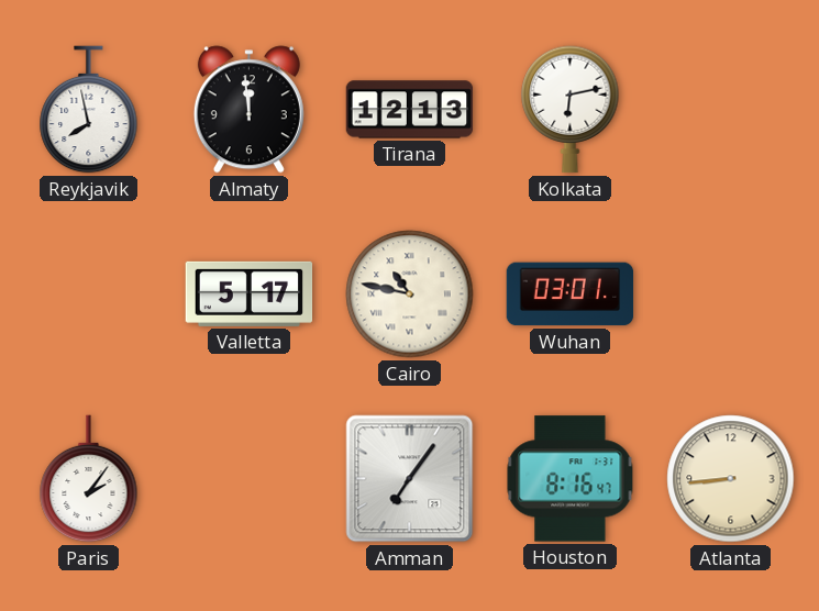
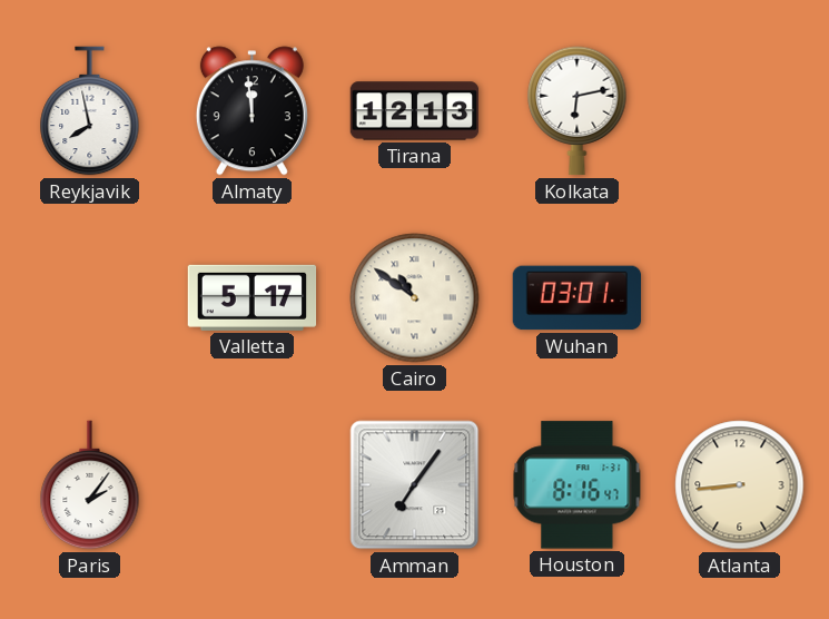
Cairo: 10:47 -> 10:51 (415, 298)
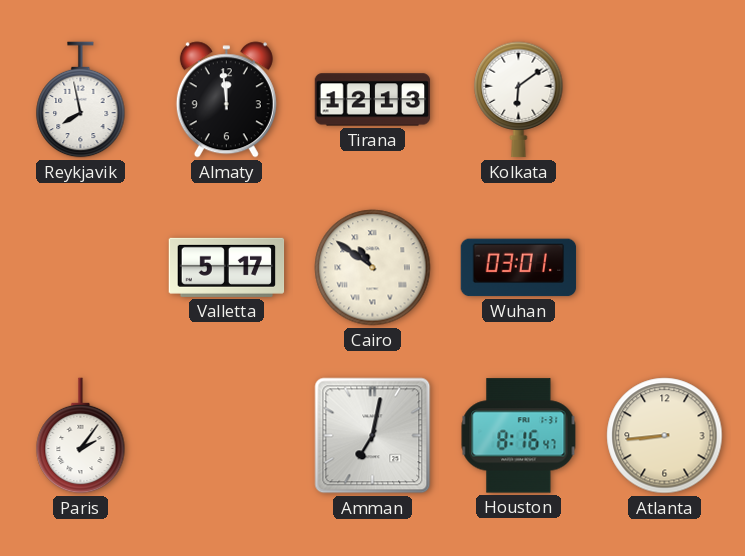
Kolkata: 6:13 -> 6:09 (519, 100)
Amman: 7:06 -> 7:02 (373, 436)
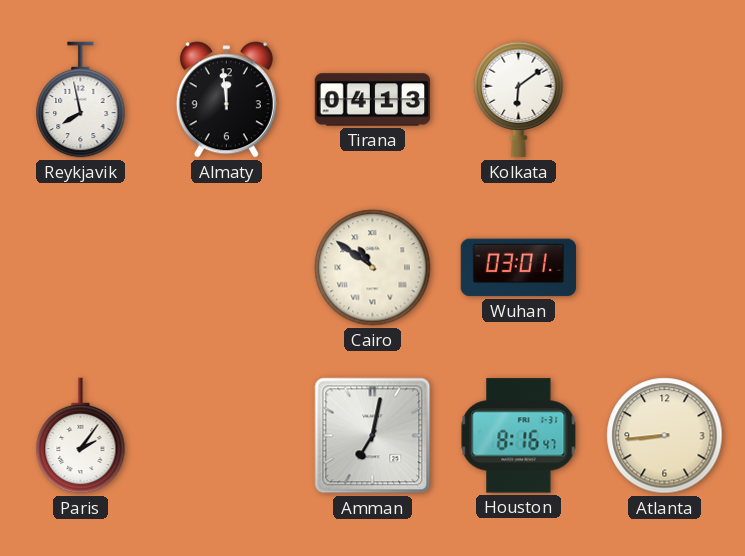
Tirana: 12:13 -> 04:13 (373, 100)
Valletta: 5:17 -> none (227, 267)
